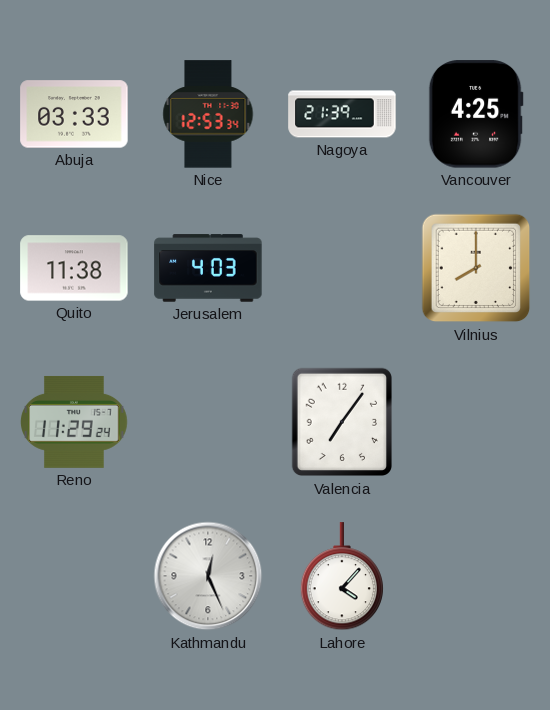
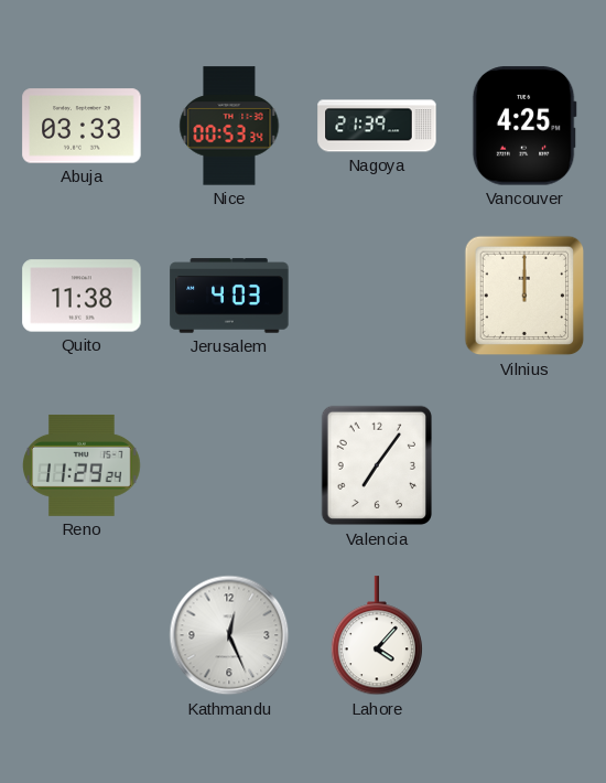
Nice: 12:53 -> 00:53 (229, 126)
Vilnius: 8:00 -> 12:00 (524, 296)
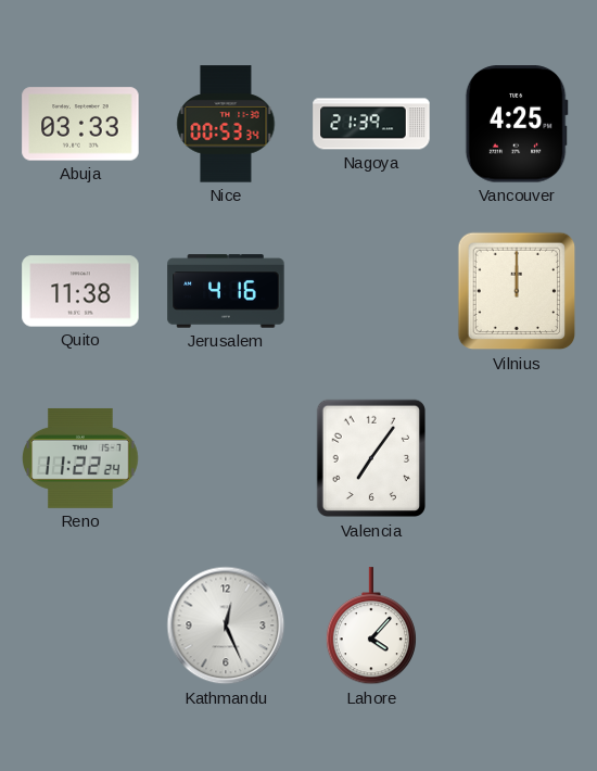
Jerusalem: 4:03 -> 4:16 (226, 291)
Reno: 11:29 -> 11:22 (80, 458)
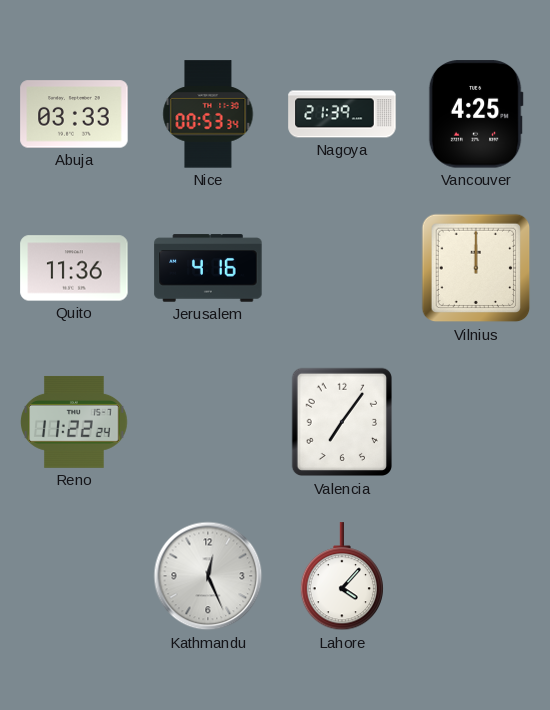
Quito: 11:38 -> 11:36 (74, 268)
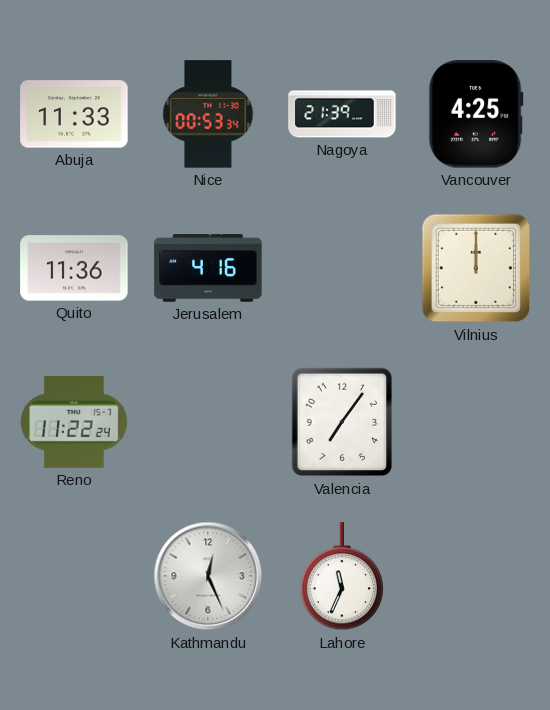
Abuja: 03:33 -> 11:33 (74, 114)
Lahore: 4:07 -> 11:34 (342, 577)
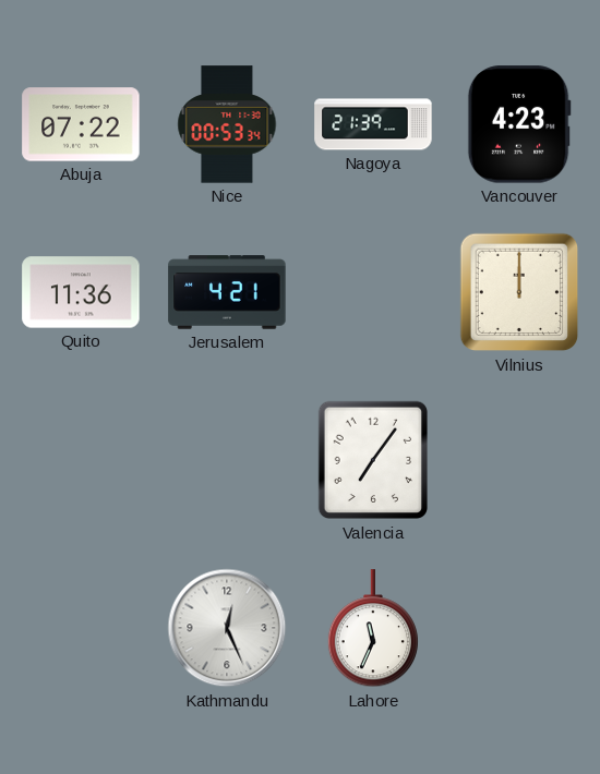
Abuja: 11:33 -> 07:22 (81, 124)
Vancouver: 4:25 -> 4:23 (519, 124)
Jerusalem: 4:16 -> 4:21 (227, 292)
Reno: 11:22 -> none (74, 422)
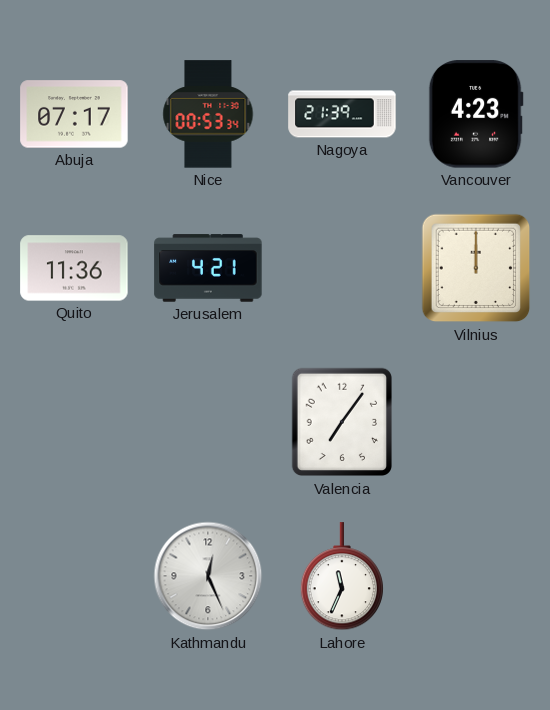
Abuja: 07:22 -> 07:17 (74, 114)
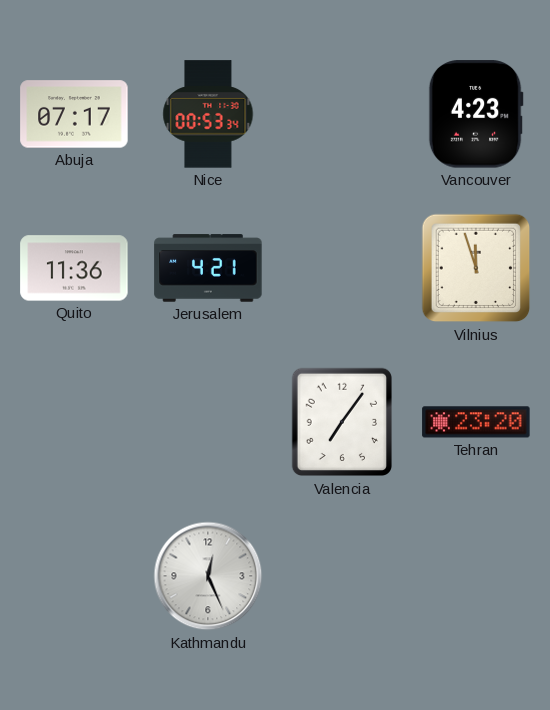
Nagoya: 21:39 -> none (342, 114)
Vilnius: 12:00 -> 11:57 (476, 268)
Tehran: none -> 23:20 (476, 422)
Lahore: 11:34 -> none (342, 577)
